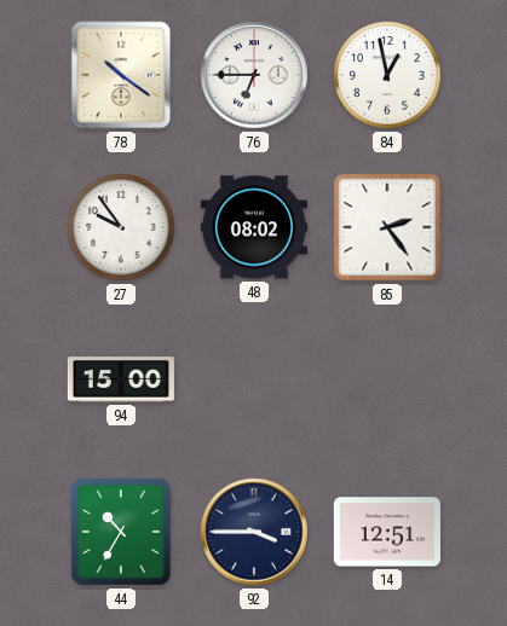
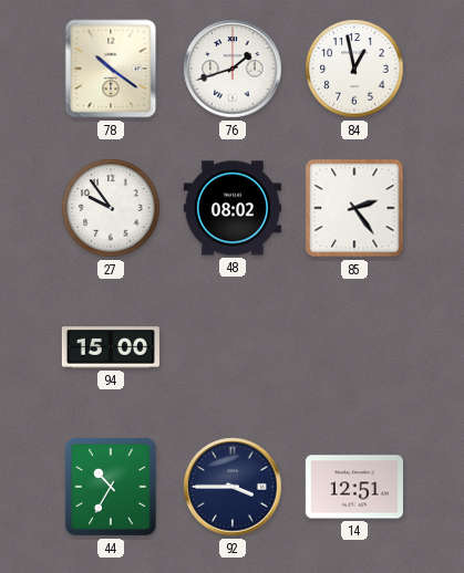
76: 6:45 -> 1:42 (233, 69)
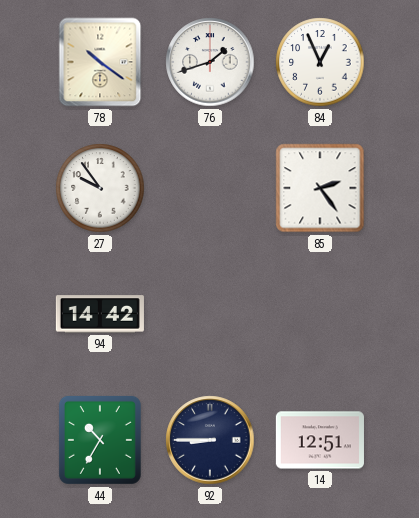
84: 12:58 -> 12:56 (320, 62)
48: 08:02 -> none (233, 208)
94: 15:00 -> 14:42 (100, 314)
92: 3:45 -> 8:45 (210, 440)
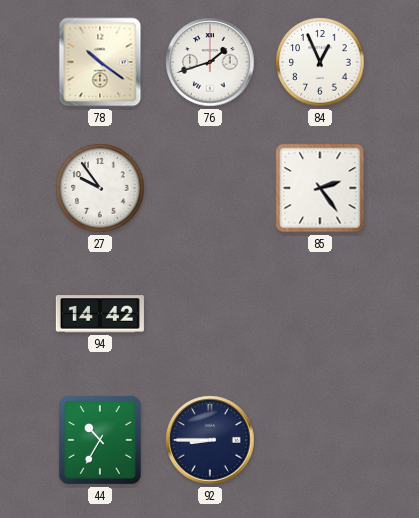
14: 12:51 -> none (320, 440)
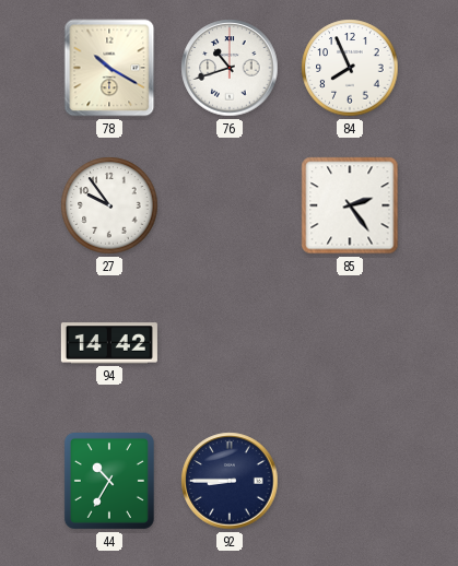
78: 10:21 -> 10:20 (109, 68)
76: 1:42 -> 10:42 (230, 68)
84: 12:56 -> 7:56 (350, 68)
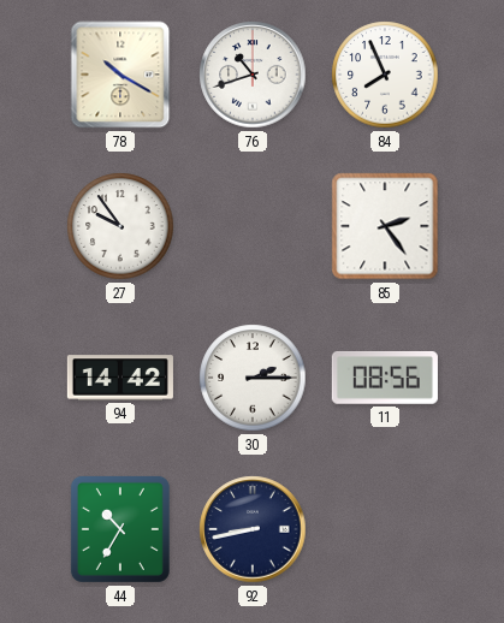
30: none -> 2:15 (253, 378)
11: none -> 08:56 (385, 378)
92: 8:45 -> 8:43 (253, 529)
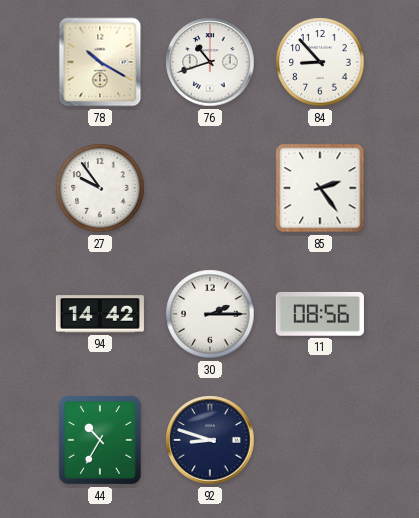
84: 7:56 -> 8:53 (320, 62)
92: 8:43 -> 8:48 (210, 440)
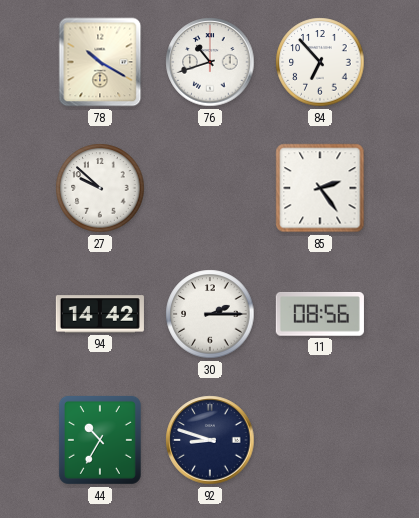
84: 8:53 -> 6:53 (320, 62)
27: 9:54 -> 9:52 (100, 188)
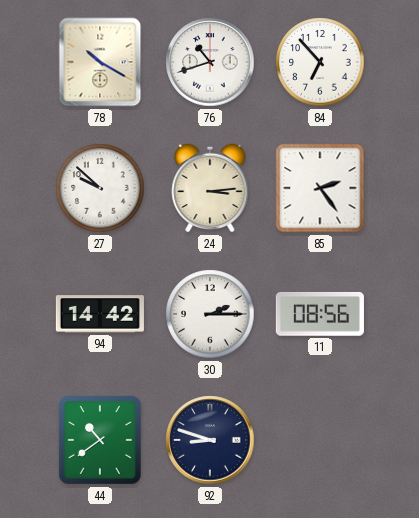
24: none -> 3:14 (210, 188)
44: 10:35 -> 10:39 (100, 440)
